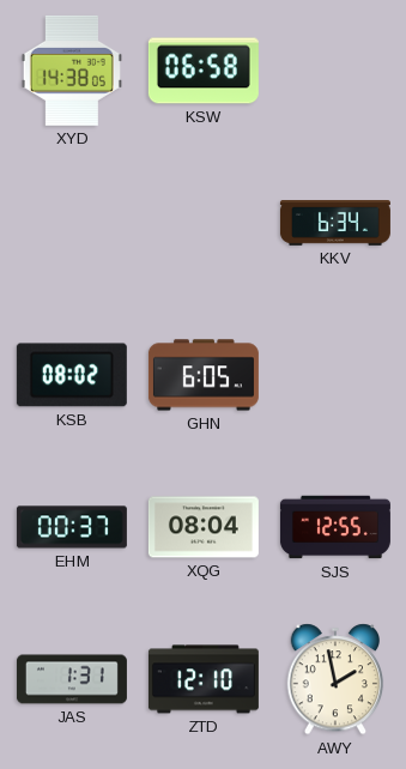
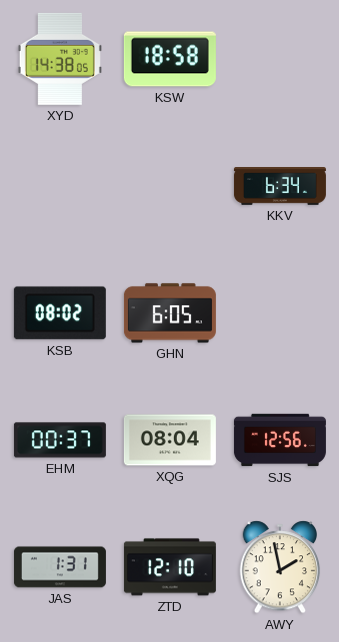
KSW: 06:58 -> 18:58 (170, 59)
SJS: 12:55 -> 12:56 (280, 440)
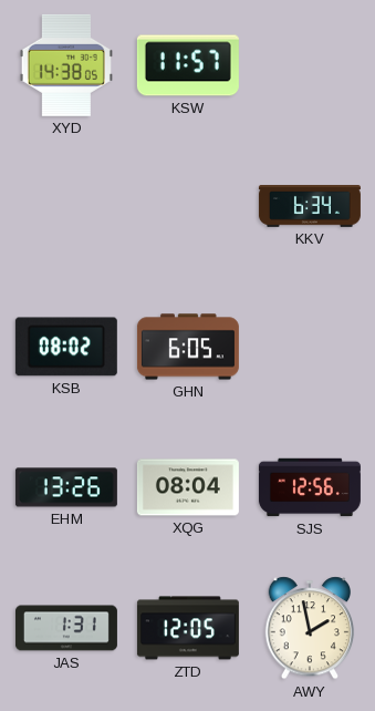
KSW: 18:58 -> 11:57 (188, 65)
EHM: 00:37 -> 13:26 (66, 487)
ZTD: 12:10 -> 12:05 (188, 628)
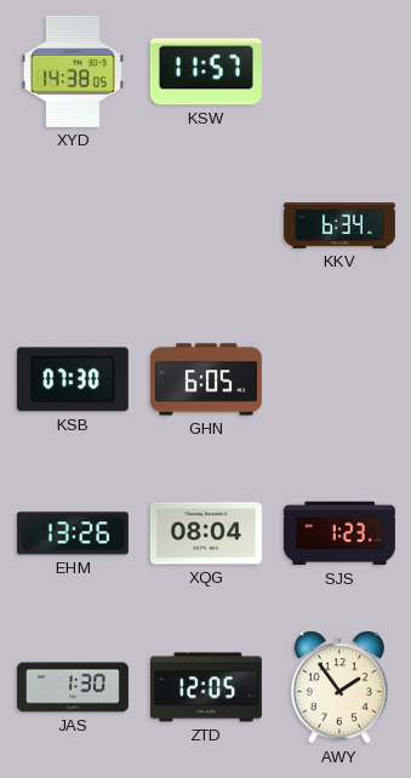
KSB: 08:02 -> 07:30 (73, 379)
SJS: 12:56 -> 1:23 (339, 533)
JAS: 1:31 -> 1:30 (73, 687)
AWY: 1:58 -> 1:54 (339, 687)
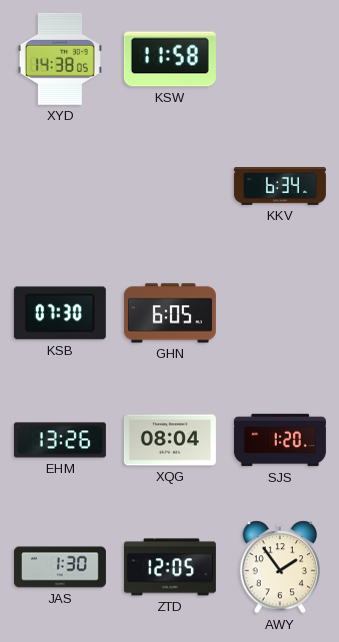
KSW: 11:57 -> 11:58 (170, 59)
SJS: 1:23 -> 1:20 (280, 440)
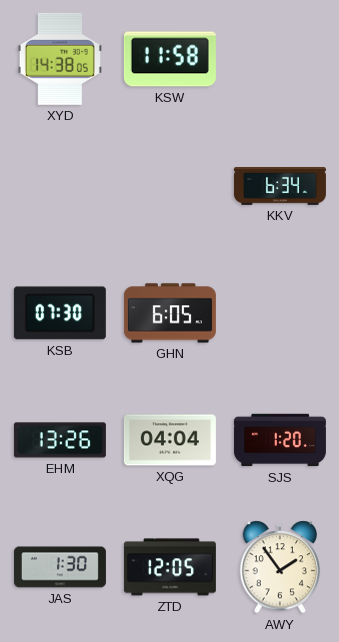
XQG: 08:04 -> 04:04 (170, 440)
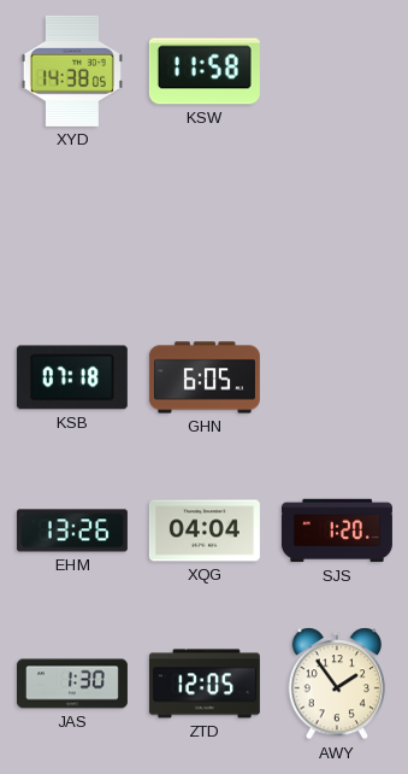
KKV: 6:34 -> none (280, 187)
KSB: 07:30 -> 07:18 (72, 377)
